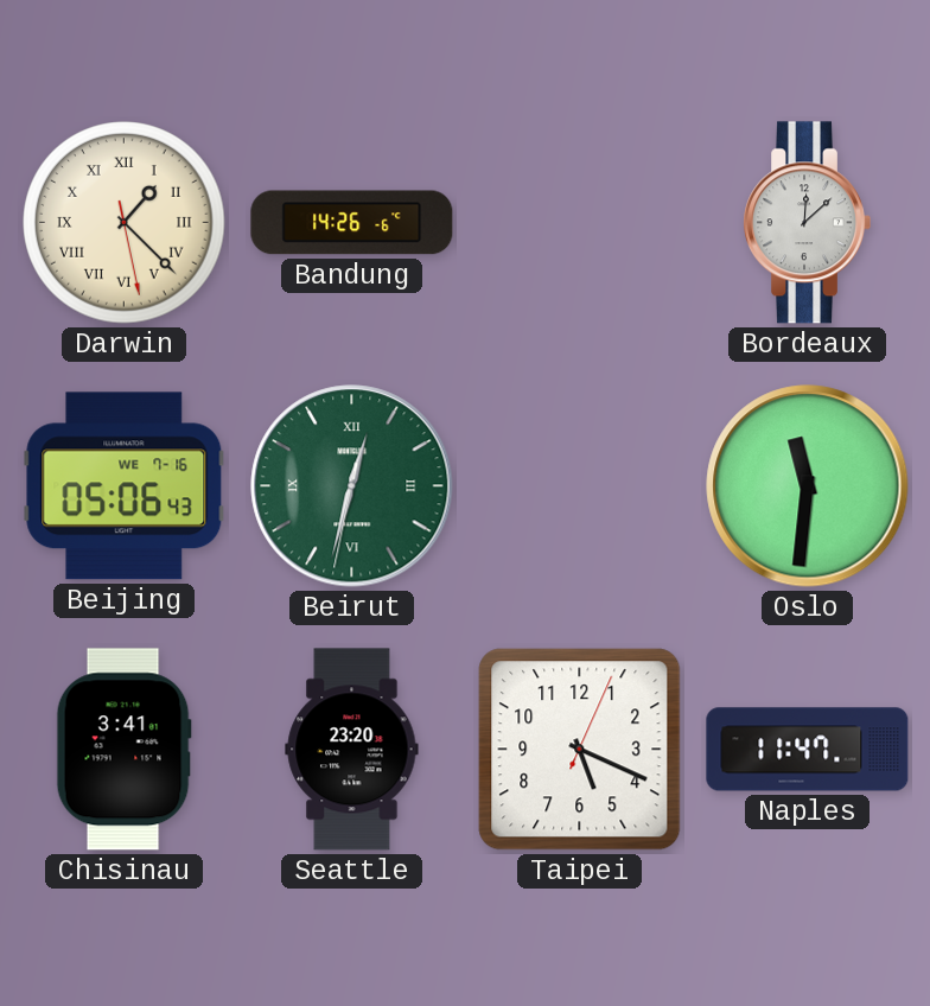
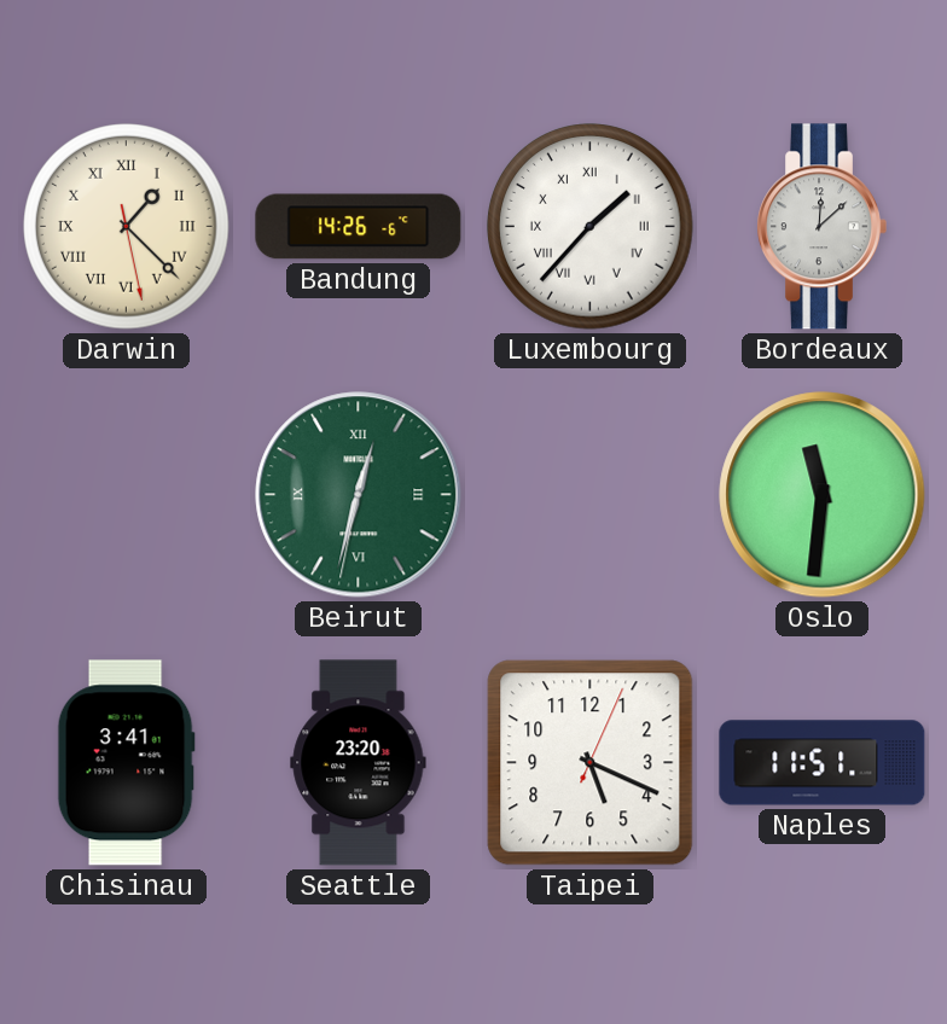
Luxembourg: none -> 1:37 (591, 227)
Beijing: 05:06 -> none (125, 486)
Naples: 11:47 -> 11:51 (823, 763)
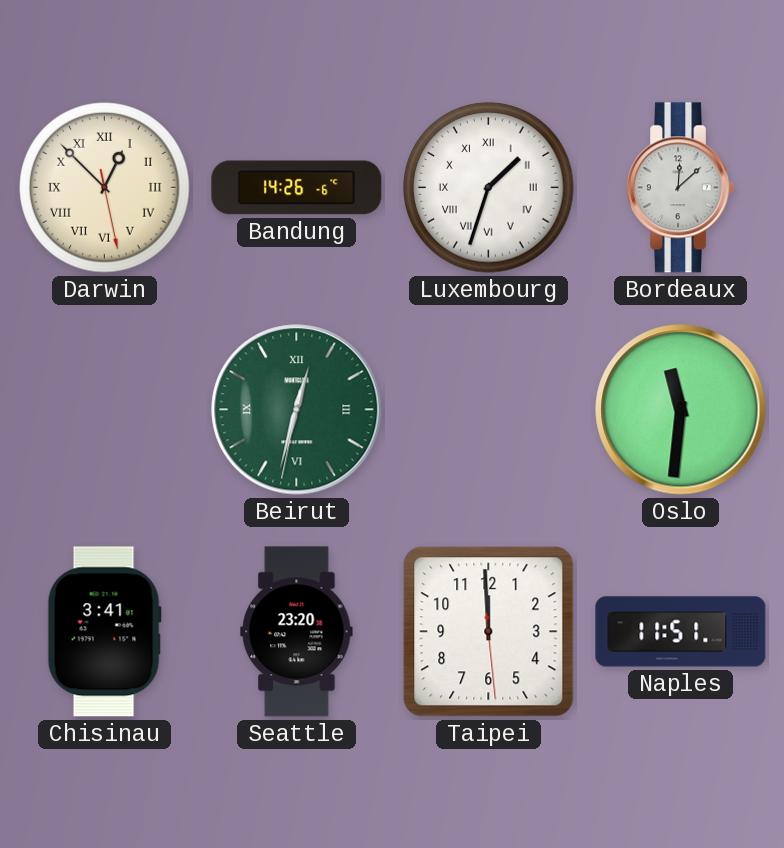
Darwin: 1:22 -> 12:52 (105, 188)
Luxembourg: 1:37 -> 1:33 (489, 188)
Taipei: 5:19 -> 11:59 (489, 632)
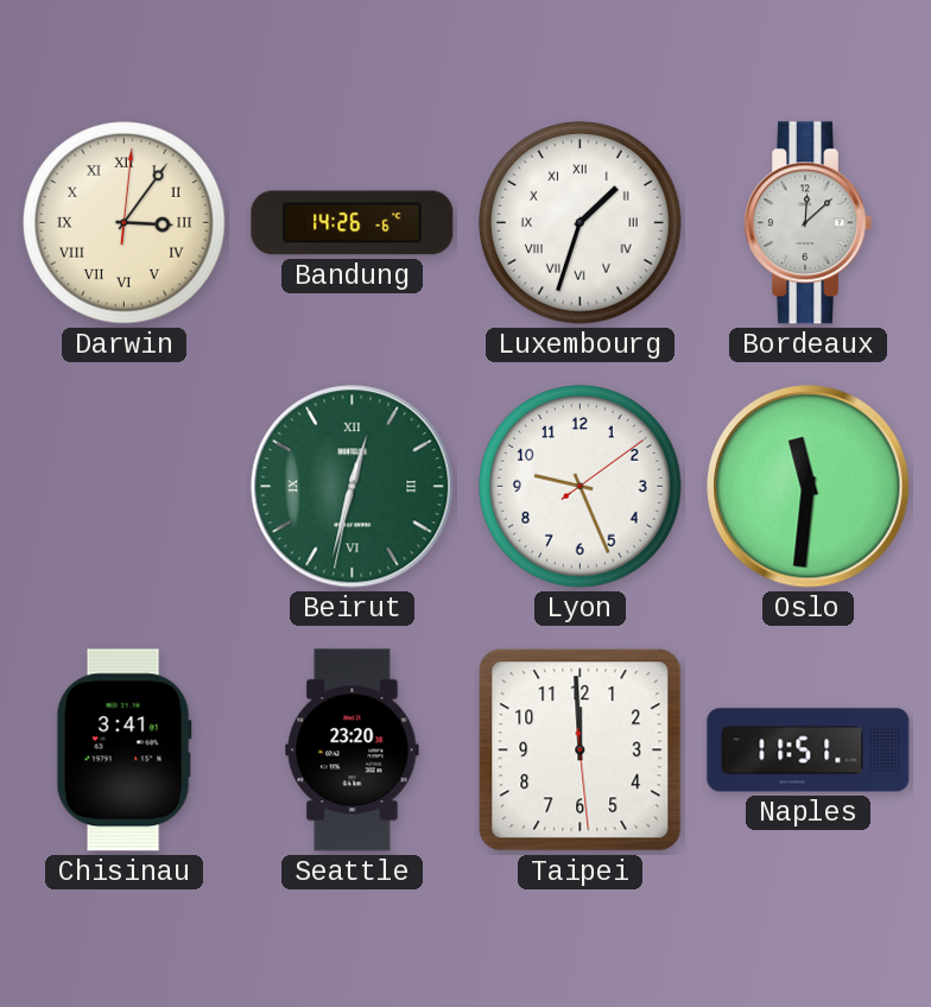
Darwin: 12:52 -> 3:06 (125, 223)
Lyon: none -> 9:26 (581, 487)
